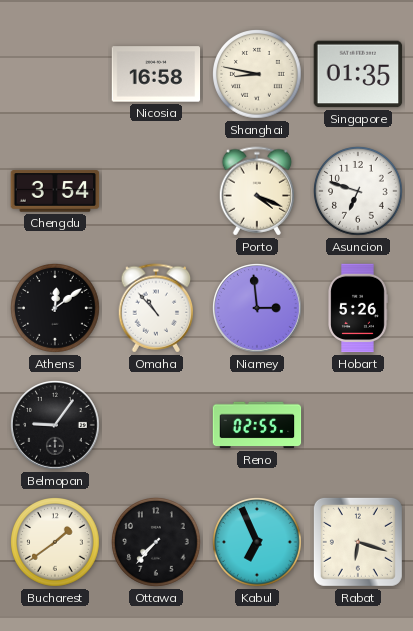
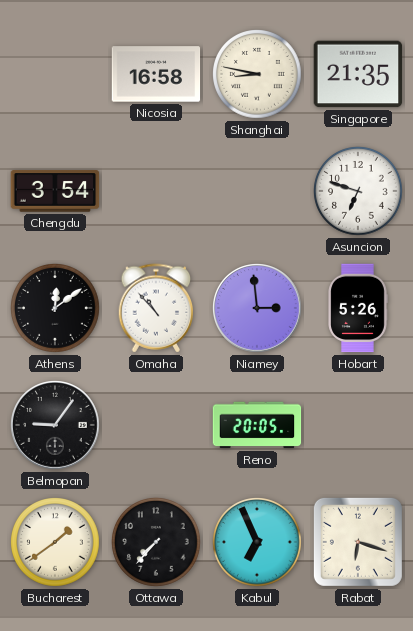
Singapore: 01:35 -> 21:35 (358, 74)
Porto: 4:19 -> none (257, 191)
Reno: 02:55 -> 20:05 (257, 425)
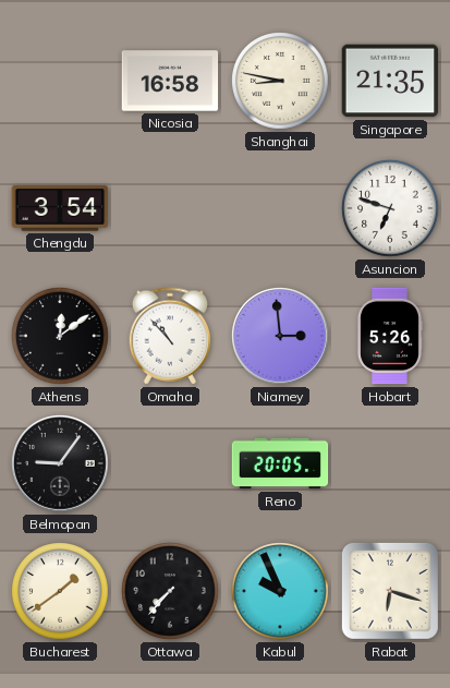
Kabul: 6:56 -> 9:56 (281, 592)
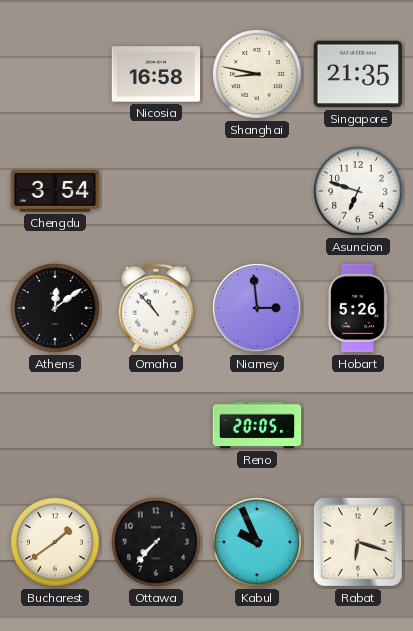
Belmopan: 9:06 -> none (61, 464)
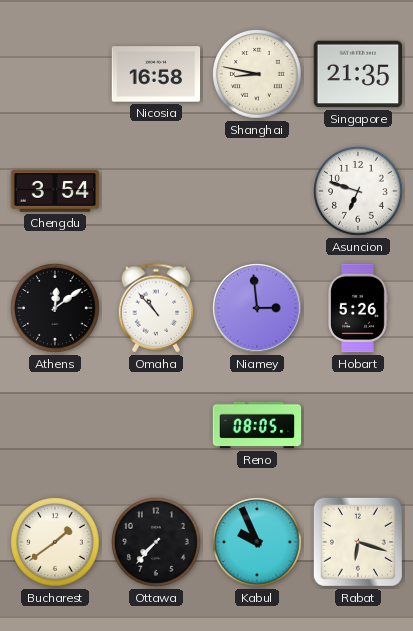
Reno: 20:05 -> 08:05 (257, 425)
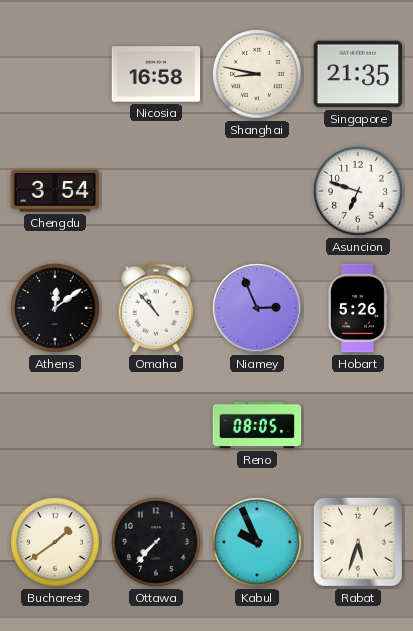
Niamey: 2:59 -> 2:56 (258, 309)
Rabat: 6:18 -> 5:33 (358, 542)
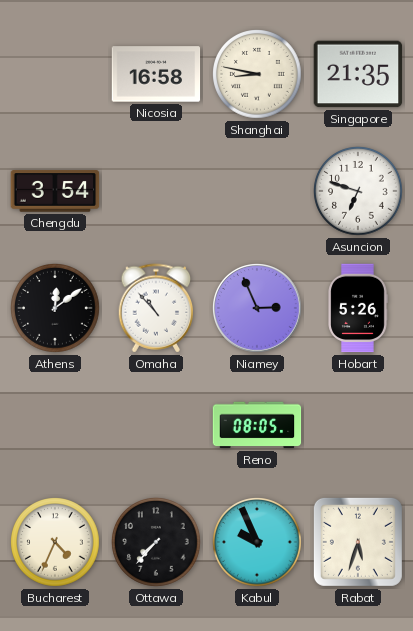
Bucharest: 1:39 -> 4:34 (56, 543)
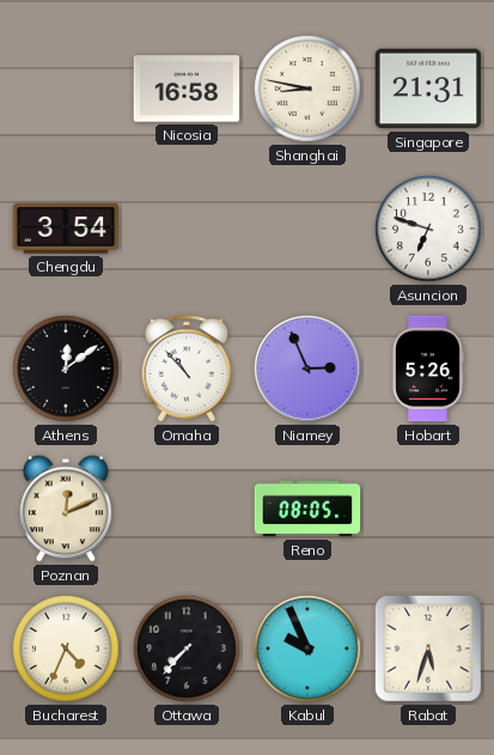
Singapore: 21:35 -> 21:31 (428, 89)
Poznan: none -> 12:11 (67, 509)
